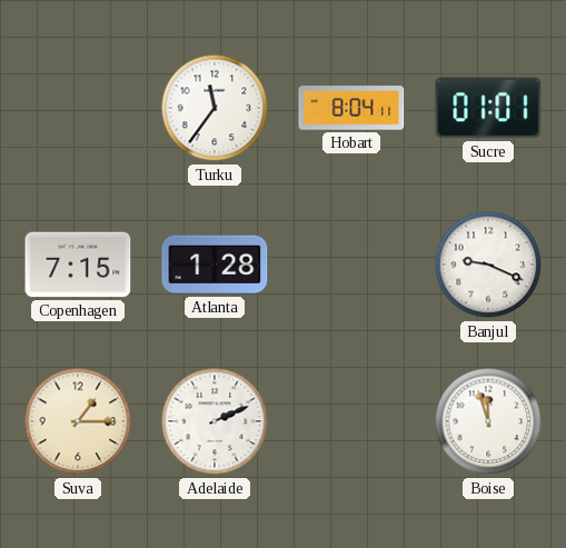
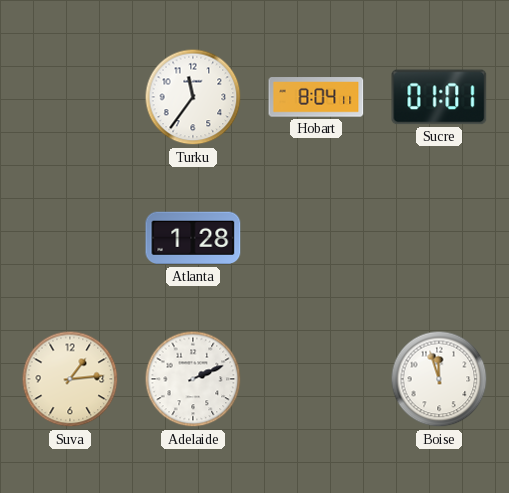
Copenhagen: 7:15 -> none (78, 265)
Banjul: 9:19 -> none (488, 265)
Suva: 1:15 -> 1:14 (70, 379)
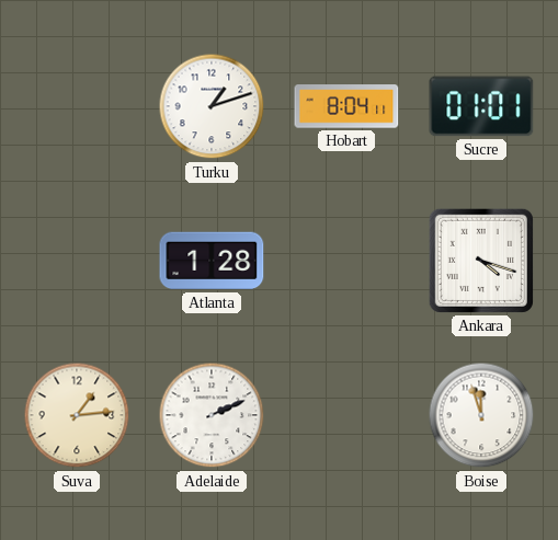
Turku: 11:36 -> 1:12 (212, 106)
Ankara: none -> 4:18 (481, 261)
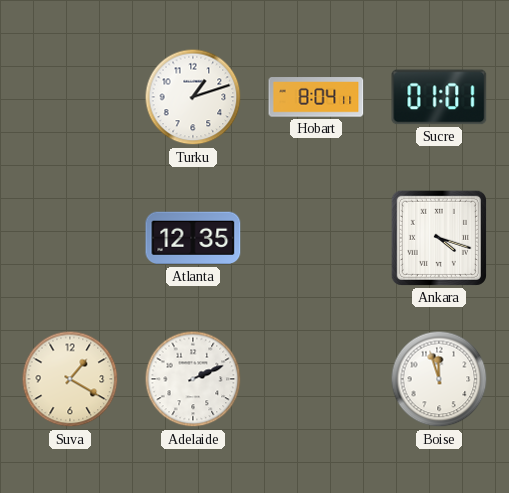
Atlanta: 1:28 -> 12:35 (193, 238)
Suva: 1:14 -> 1:20 (70, 379)
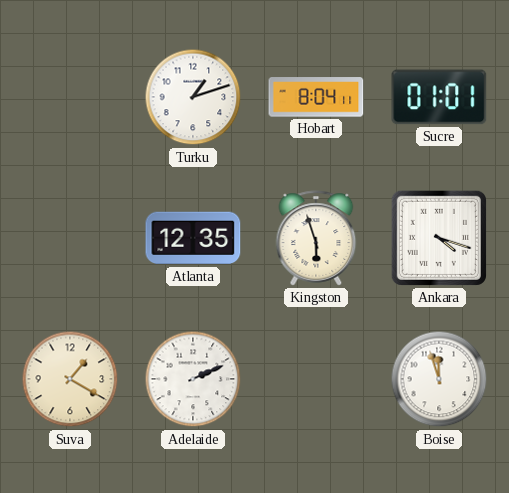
Kingston: none -> 5:57 (316, 238)
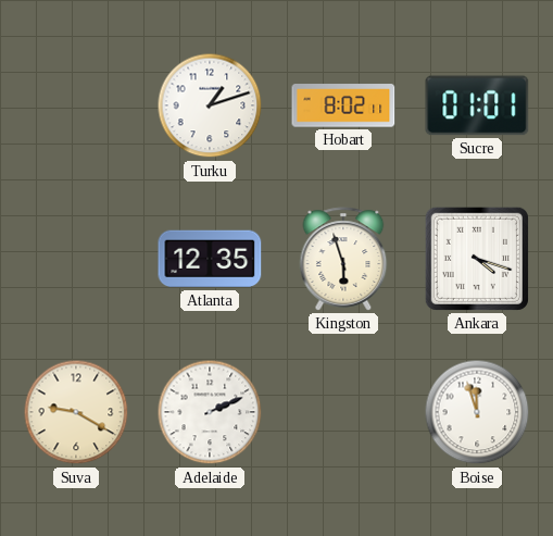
Hobart: 8:04 -> 8:02 (343, 105)
Suva: 1:20 -> 9:20 (76, 412)
